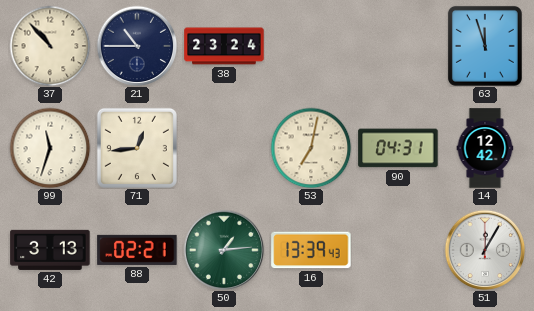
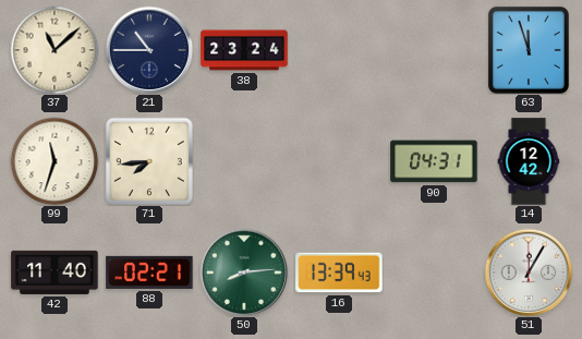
37: 10:53 -> 11:08 (54, 50)
71: 12:44 -> 7:44 (149, 161)
53: 7:02 -> none (311, 148)
42: 3:13 -> 11:40 (54, 273)
50: 1:14 -> 8:14 (244, 273)
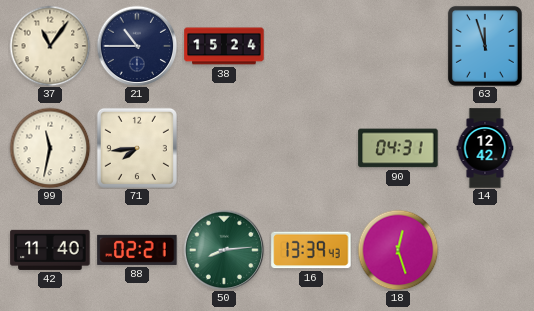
37: 11:08 -> 11:06 (50, 46)
38: 23:24 -> 15:24 (224, 46)
99: 11:33 -> 11:32 (50, 148)
18: none -> 12:27 (398, 250)
51: 12:05 -> none (529, 273)
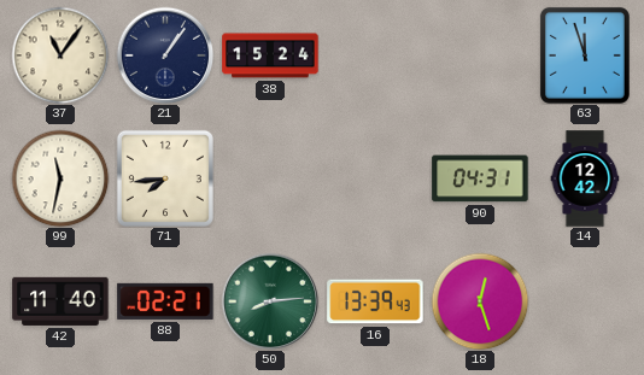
21: 10:45 -> 1:06 (165, 55)
